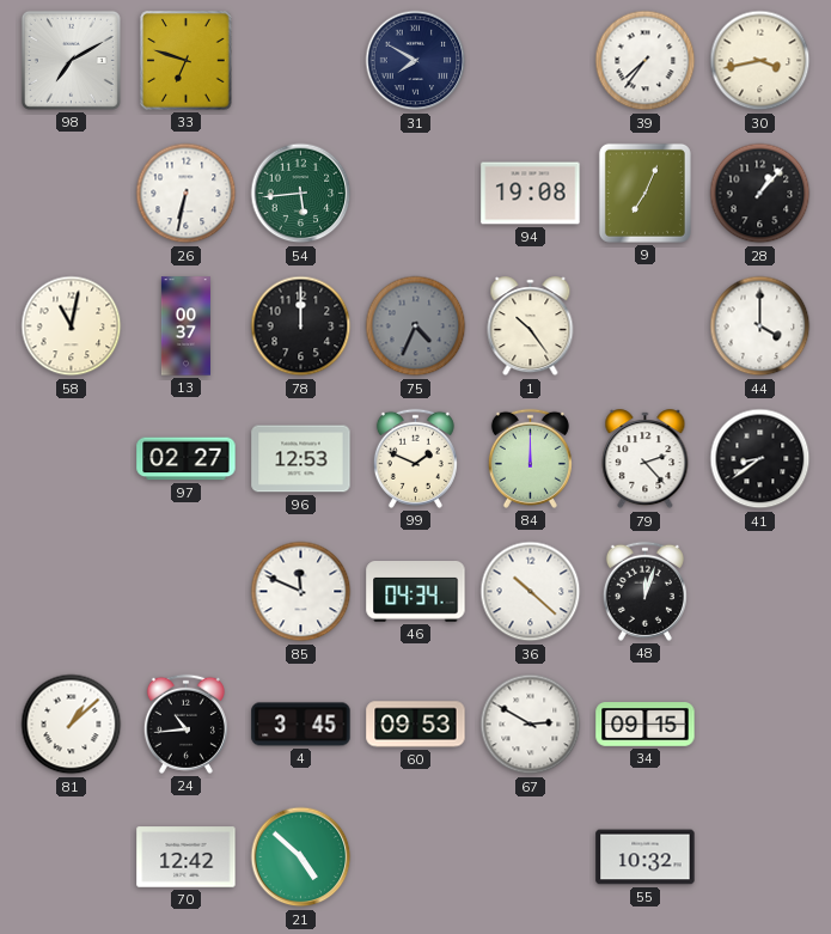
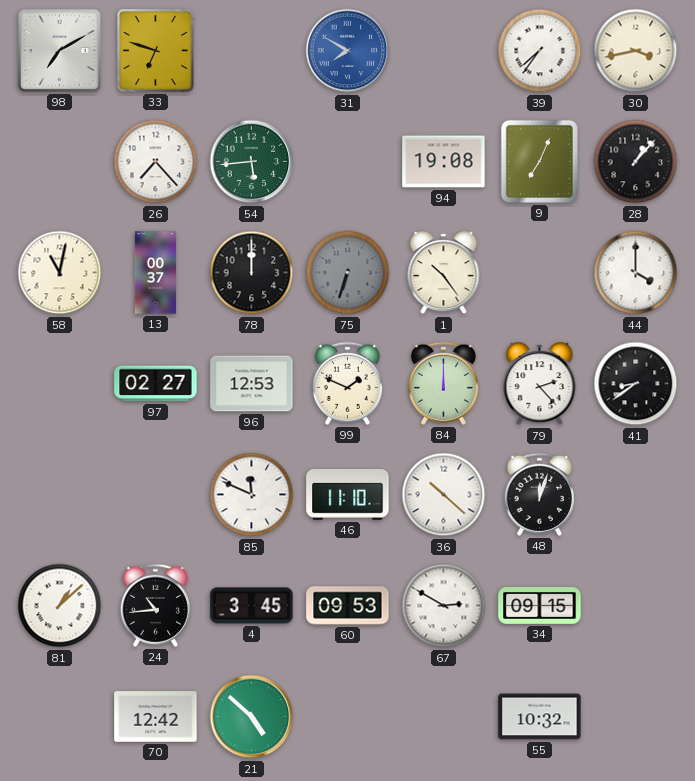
31 dial: navy -> blue (348, 51)
26: 6:32 -> 7:23 (156, 162)
75: 4:34 -> 6:33 (348, 273)
46: 04:34 -> 11:10 (348, 495)
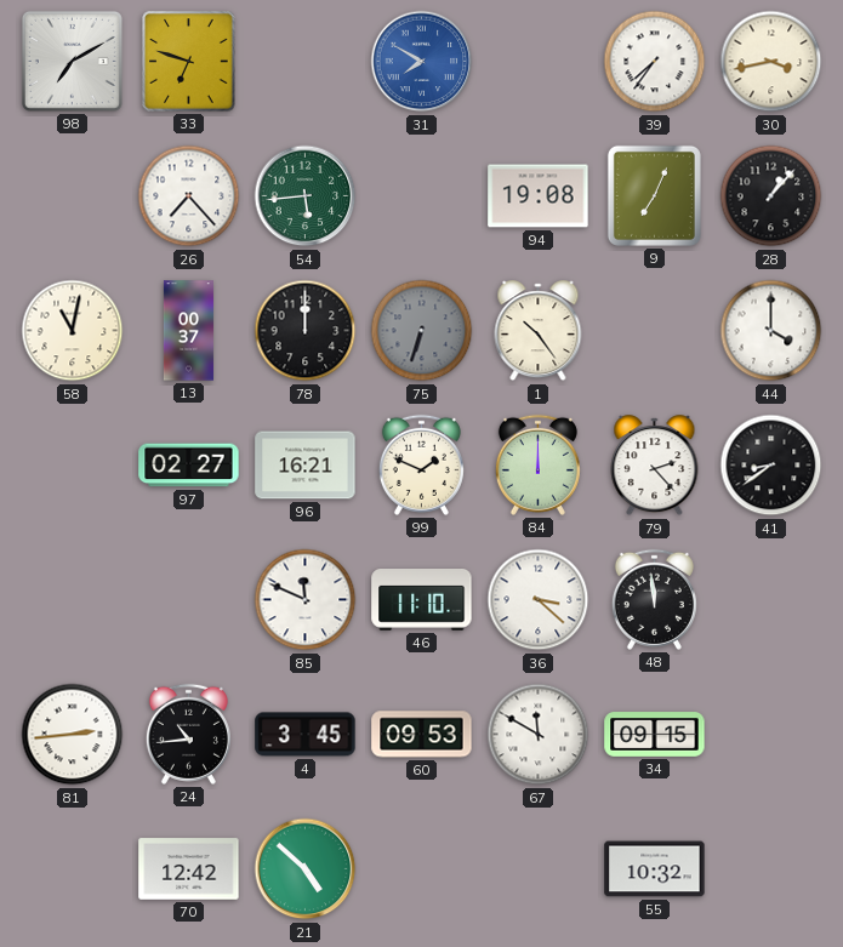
96: 12:53 -> 16:21 (306, 466)
36: 10:22 -> 3:22 (539, 600)
48: 12:03 -> 11:59 (654, 599)
81: 1:08 -> 2:44 (73, 735)
67: 2:50 -> 11:50 (539, 735)
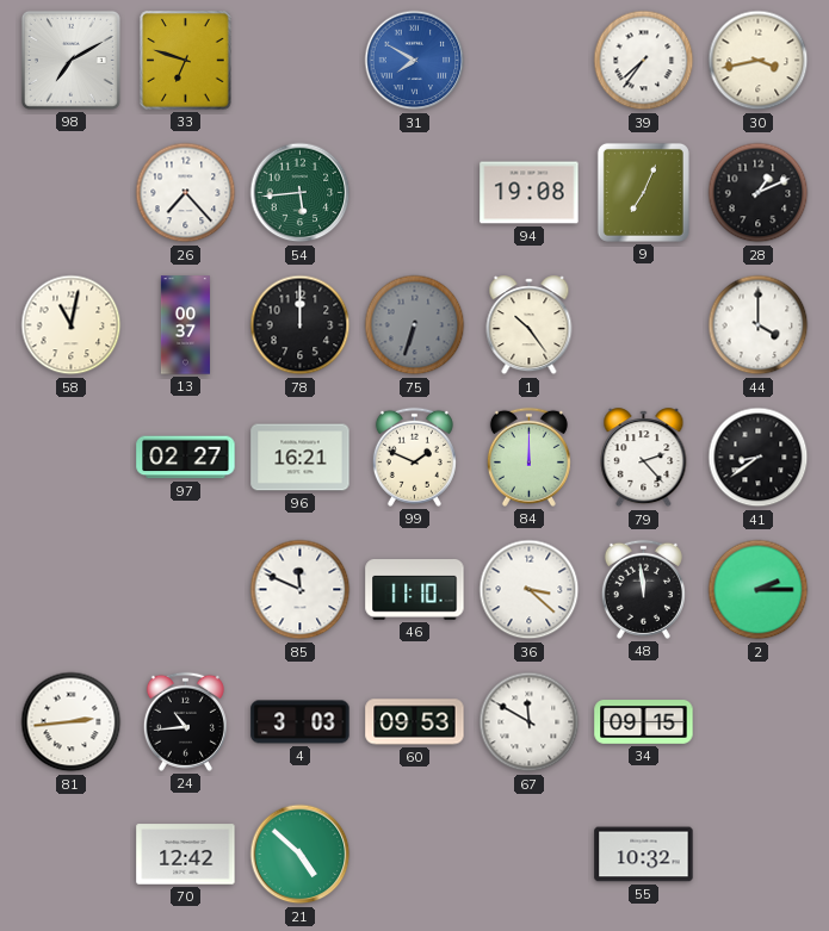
28: 1:07 -> 1:11 (759, 193)
2: none -> 2:15 (759, 590)
4: 3:45 -> 3:03 (301, 722)
